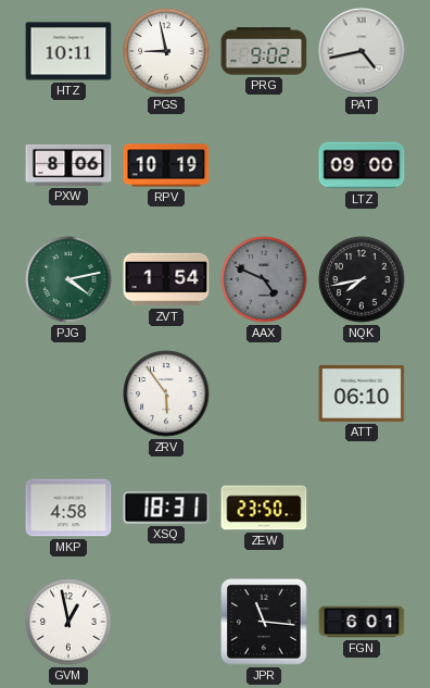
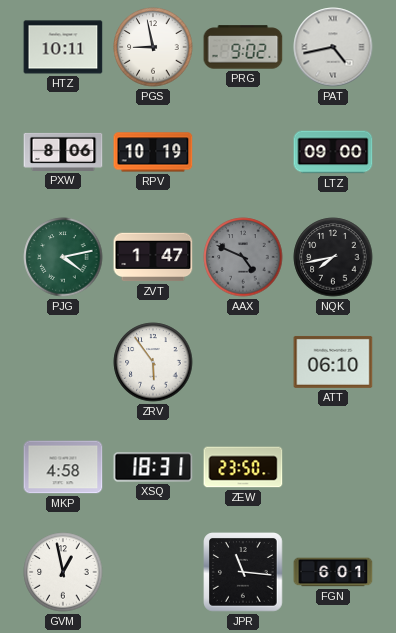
ZVT: 1:54 -> 1:47 (153, 257)
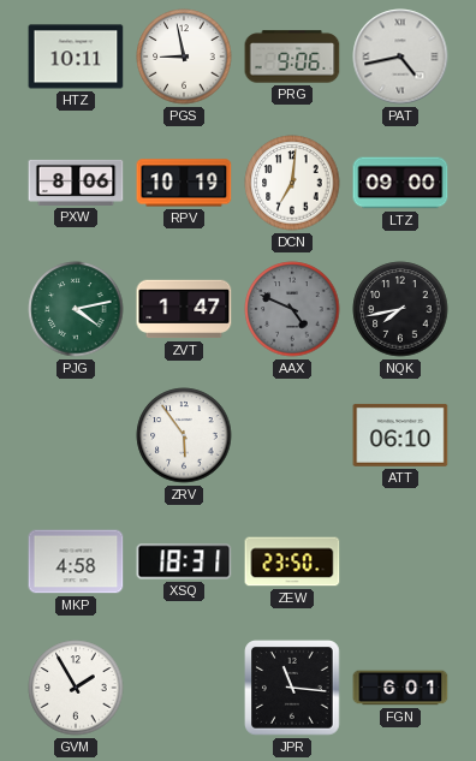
PRG: 9:02 -> 9:06 (292, 57)
DCN: none -> 7:01 (292, 183)
GVM: 12:58 -> 1:55 (76, 688)
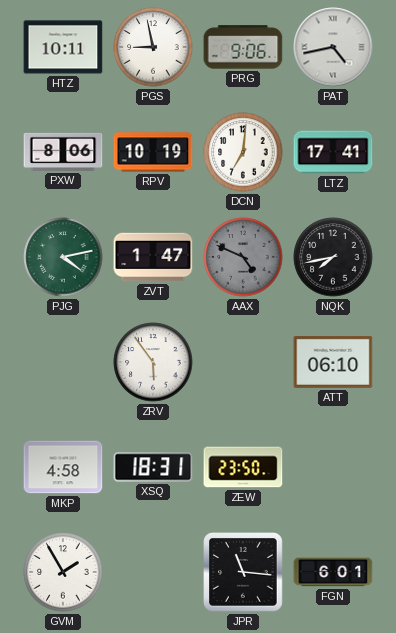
LTZ: 09:00 -> 17:41 (333, 152)
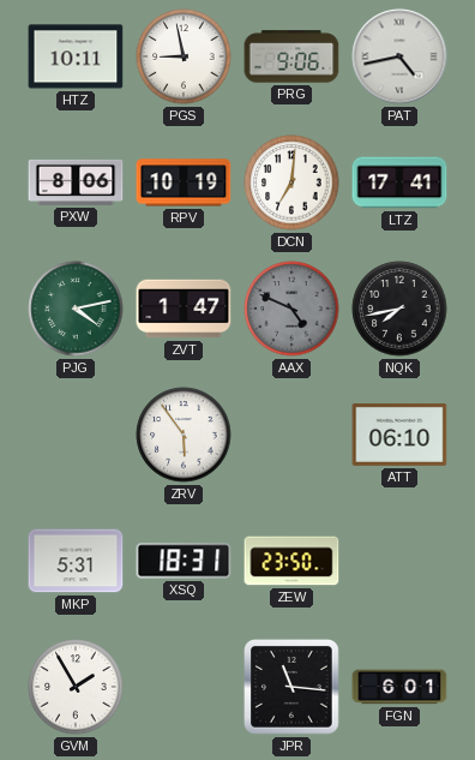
MKP: 4:58 -> 5:31 (76, 561)
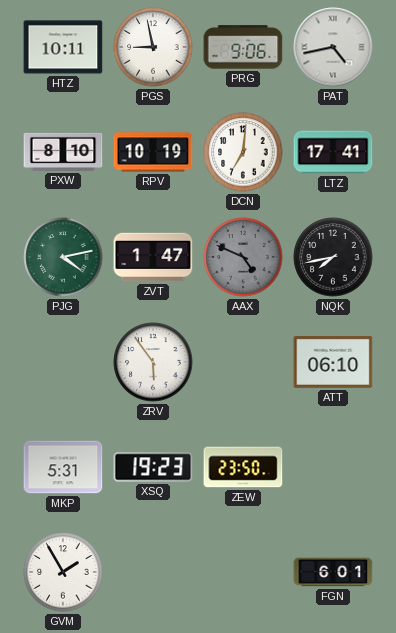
PXW: 8:06 -> 8:10 (63, 152)
XSQ: 18:31 -> 19:23 (153, 467)
JPR: 11:16 -> none (293, 688)
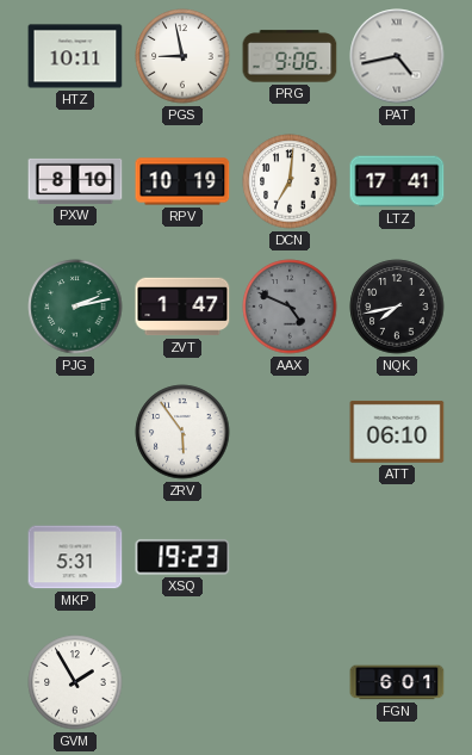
PJG: 4:13 -> 2:13 (75, 307)
ZEW: 23:50 -> none (243, 467)
